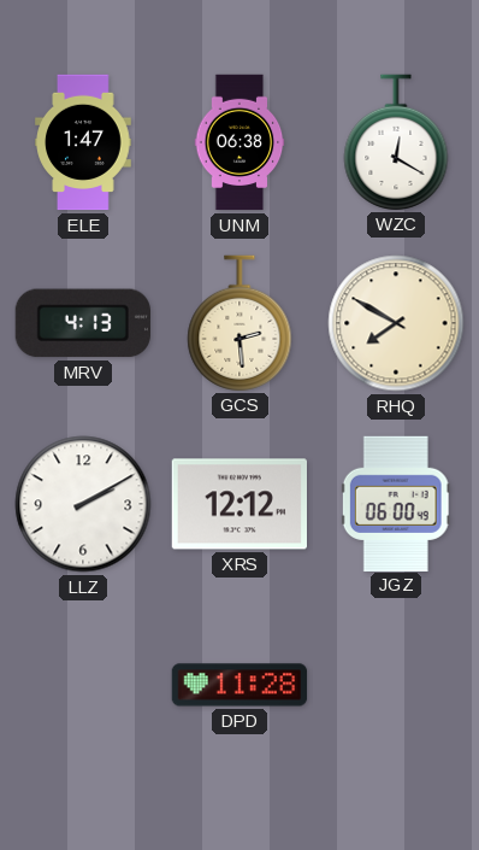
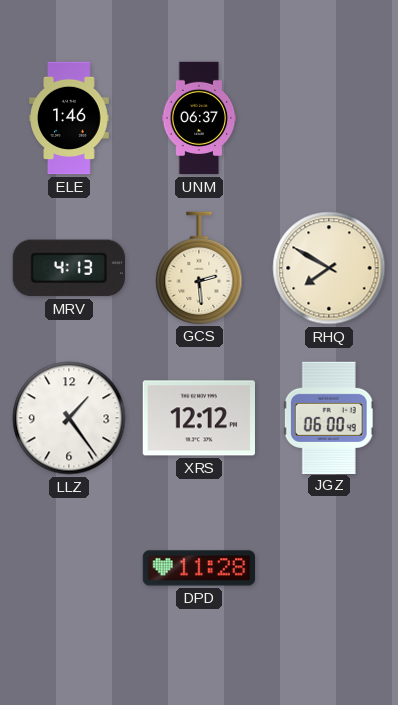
ELE: 1:47 -> 1:46 (69, 118)
UNM: 06:38 -> 06:37 (199, 118)
WZC: 12:20 -> none (396, 142)
LLZ: 2:10 -> 1:24 (69, 418)
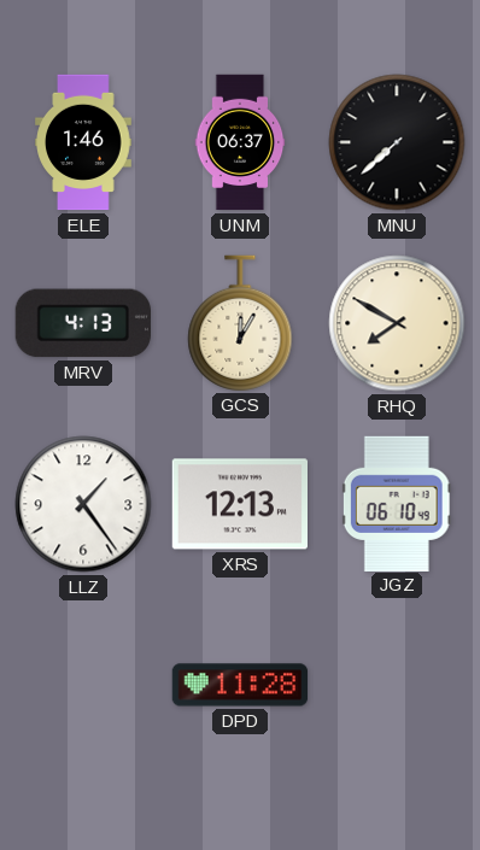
MNU: none -> 7:38 (397, 142)
GCS: 2:29 -> 12:05 (240, 323)
XRS: 12:12 -> 12:13 (239, 504)
JGZ: 06:00 -> 06:10 (397, 503)
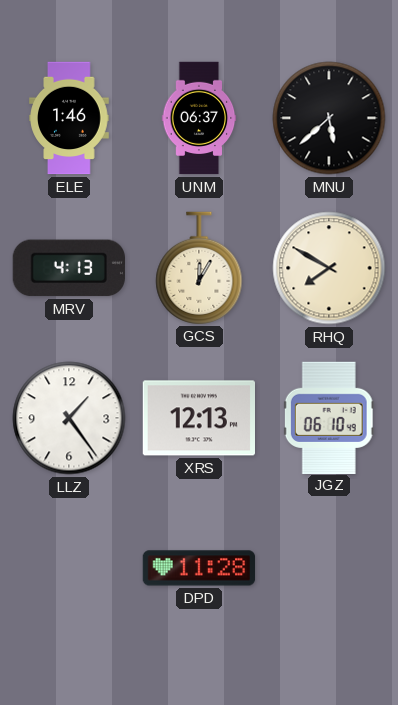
MNU: 7:38 -> 5:38 (329, 118)
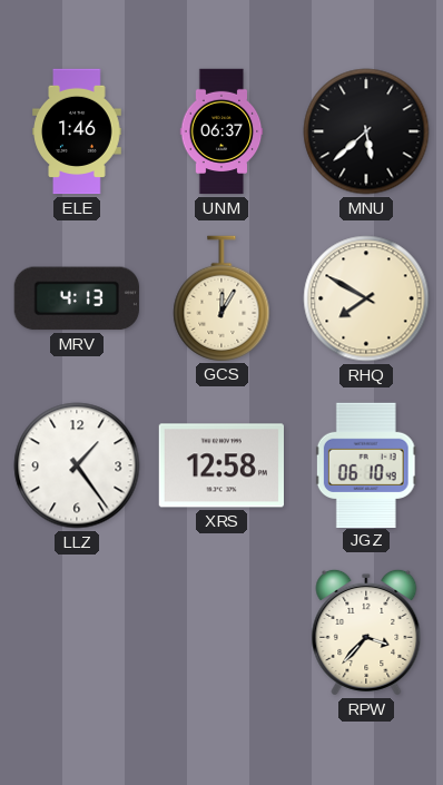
XRS: 12:13 -> 12:58 (220, 465)
DPD: 11:28 -> none (199, 568)
RPW: none -> 3:37 (366, 632)
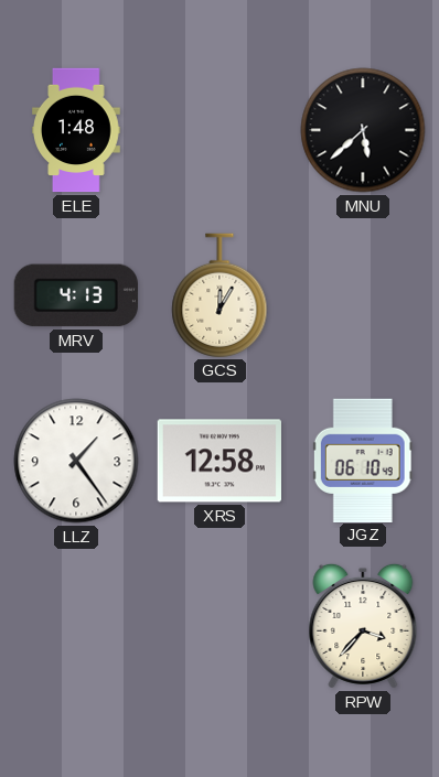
ELE: 1:46 -> 1:48 (76, 130)
UNM: 06:37 -> none (221, 131)
RHQ: 7:50 -> none (366, 298)
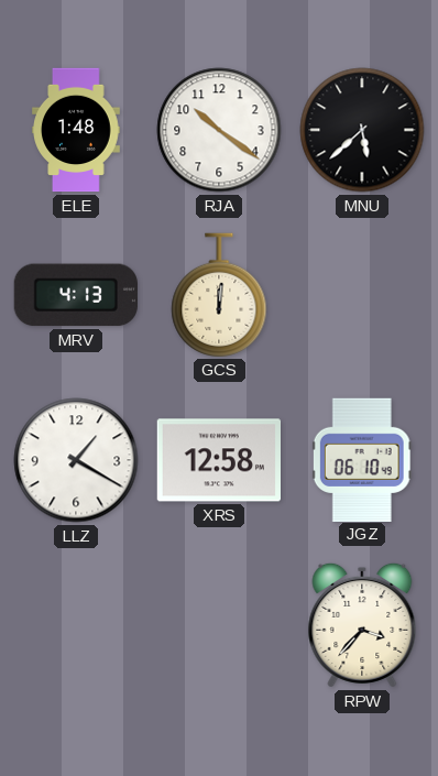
RJA: none -> 10:21 (219, 130)
GCS: 12:05 -> 12:01 (219, 295)
LLZ: 1:24 -> 1:20 (76, 460)
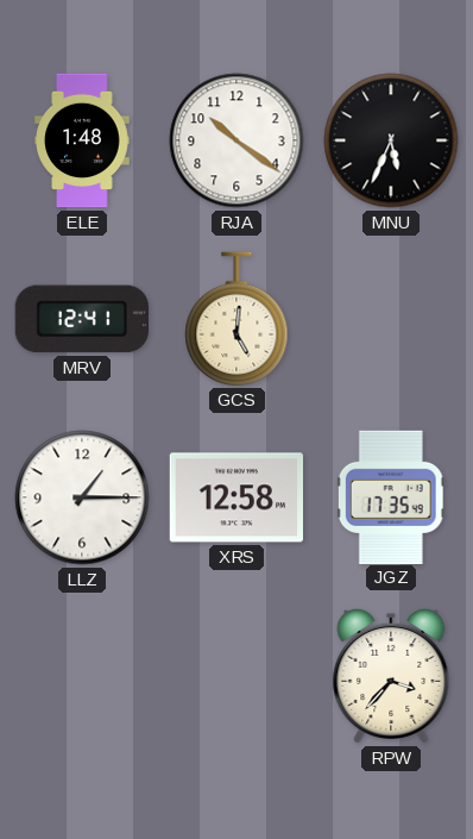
MNU: 5:38 -> 5:34 (391, 140)
MRV: 4:13 -> 12:41 (82, 319)
GCS: 12:01 -> 5:01 (236, 319)
LLZ: 1:20 -> 1:15 (82, 497)
JGZ: 06:10 -> 17:35 (391, 496)
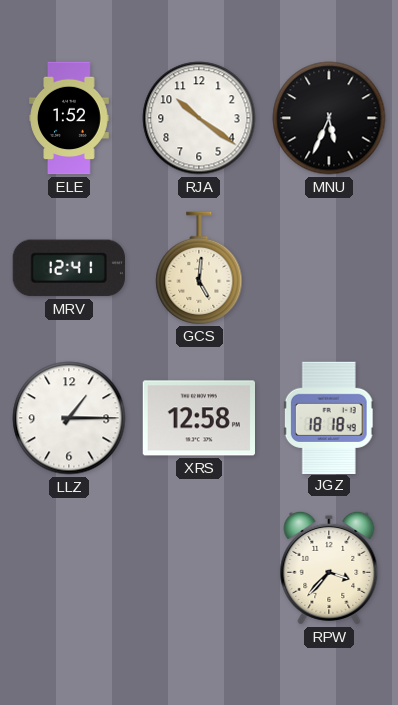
ELE: 1:48 -> 1:52 (69, 118)
JGZ: 17:35 -> 18:18 (329, 417)
